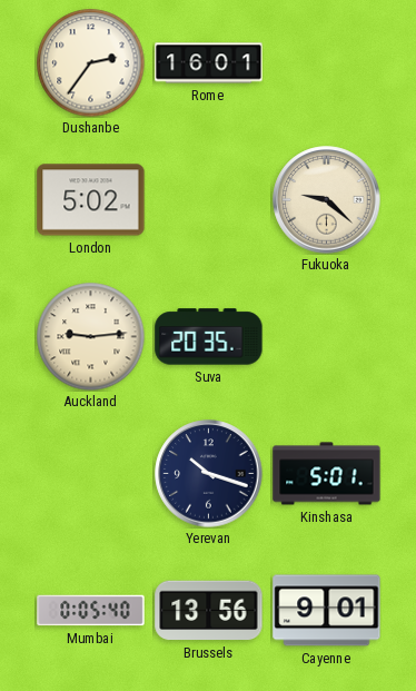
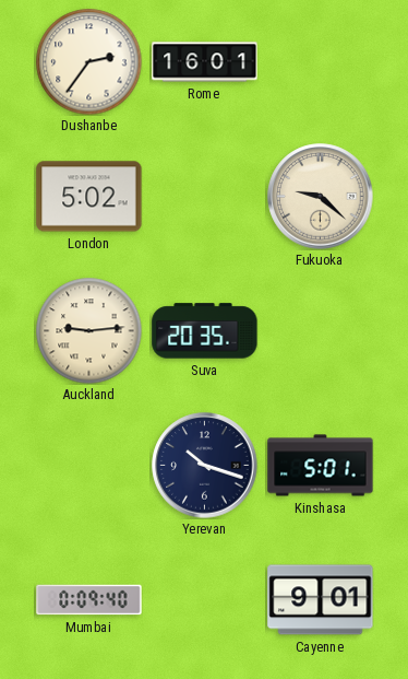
Mumbai: 0:05 -> 0:09 (89, 600)
Brussels: 13:56 -> none (209, 611)
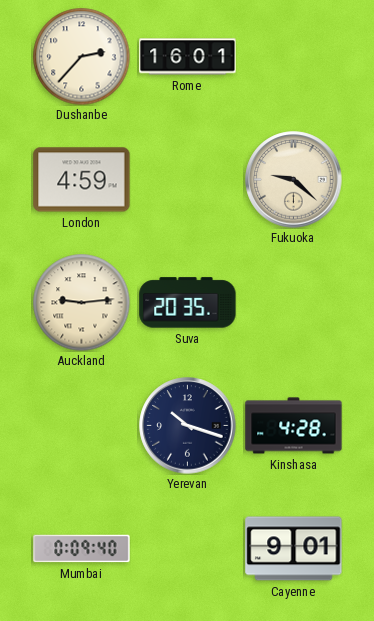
Dushanbe: 2:36 -> 2:37 (81, 56)
London: 5:02 -> 4:59 (82, 180)
Kinshasa: 5:01 -> 4:28 (294, 426)
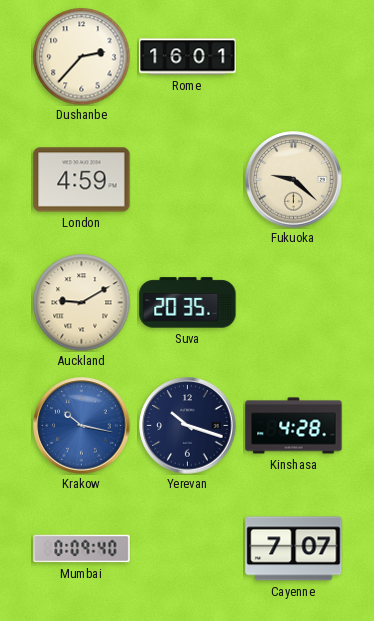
Auckland: 9:14 -> 9:10 (81, 302)
Krakow: none -> 10:17 (82, 426)
Cayenne: 9:01 -> 7:07 (294, 549)
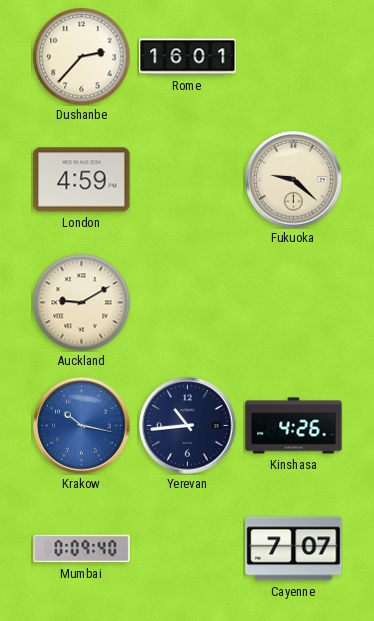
Suva: 20:35 -> none (188, 303)
Yerevan: 10:18 -> 10:44 (188, 426)
Kinshasa: 4:28 -> 4:26 (294, 426)
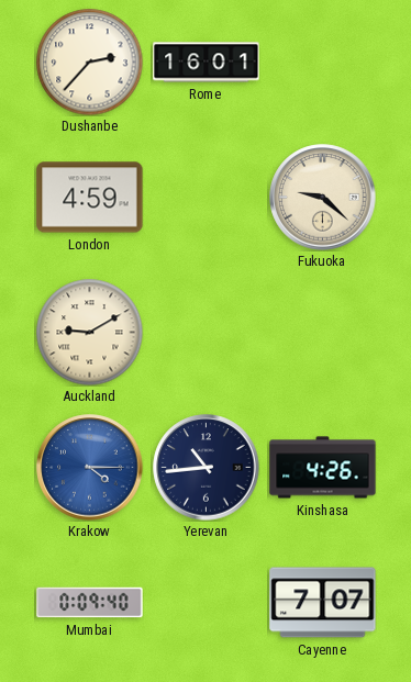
Krakow: 10:17 -> 4:15 (90, 468)
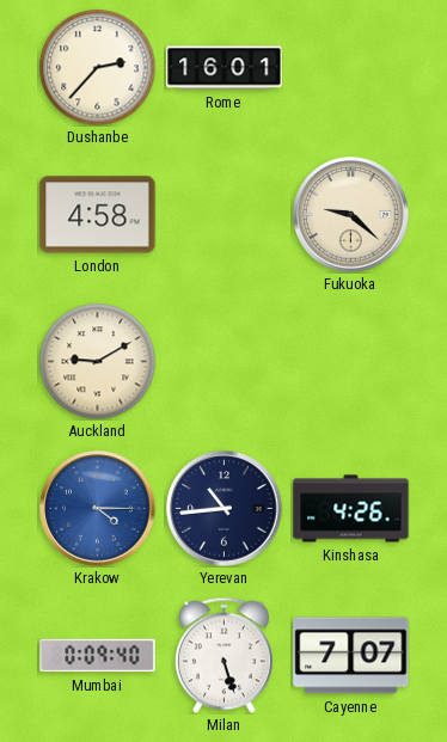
London: 4:59 -> 4:58 (98, 215)
Milan: none -> 5:27 (223, 655)
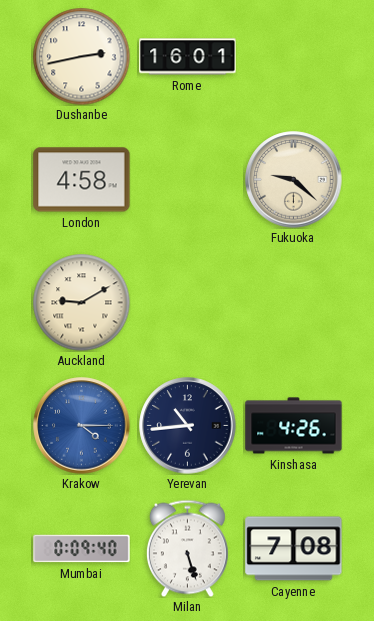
Dushanbe: 2:37 -> 2:43 (81, 56)
Cayenne: 7:07 -> 7:08 (294, 549)
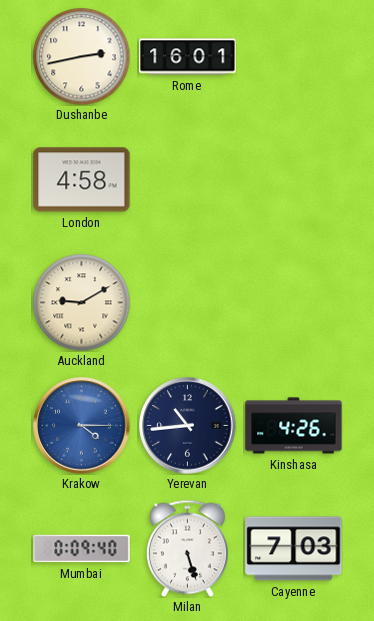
Fukuoka: 9:22 -> none (294, 180)
Cayenne: 7:08 -> 7:03 (294, 549)
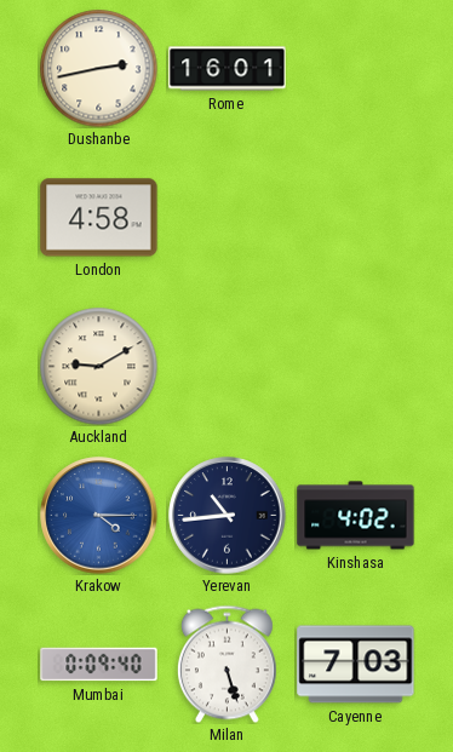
Kinshasa: 4:26 -> 4:02 (356, 516)
